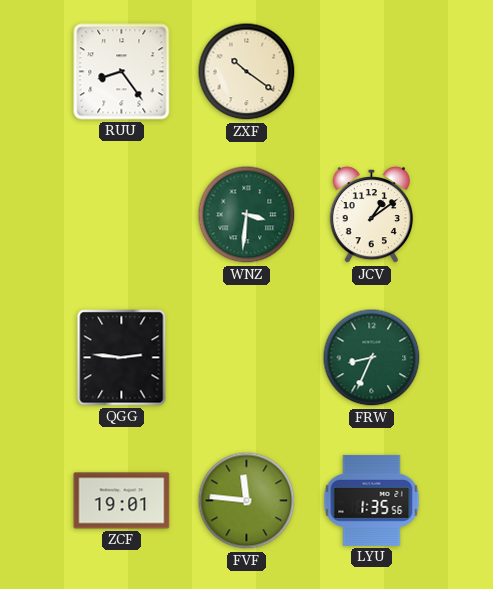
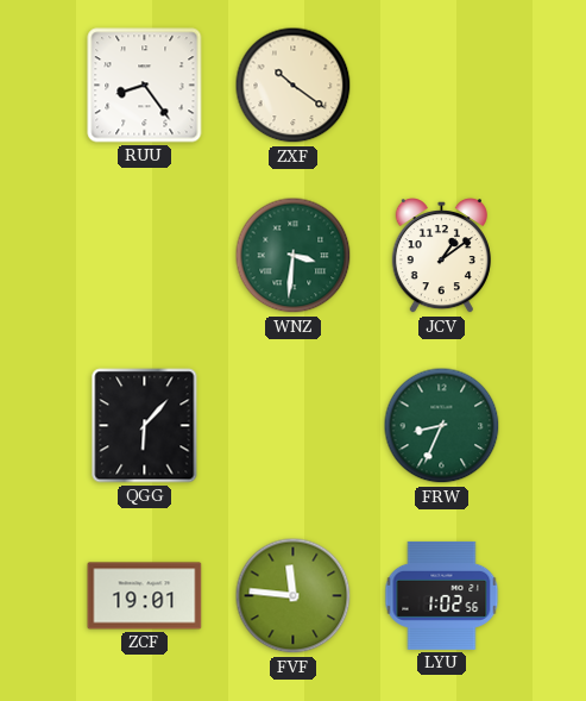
QGG: 2:46 -> 6:07 (145, 426)
LYU: 1:35 -> 1:02 (442, 595)
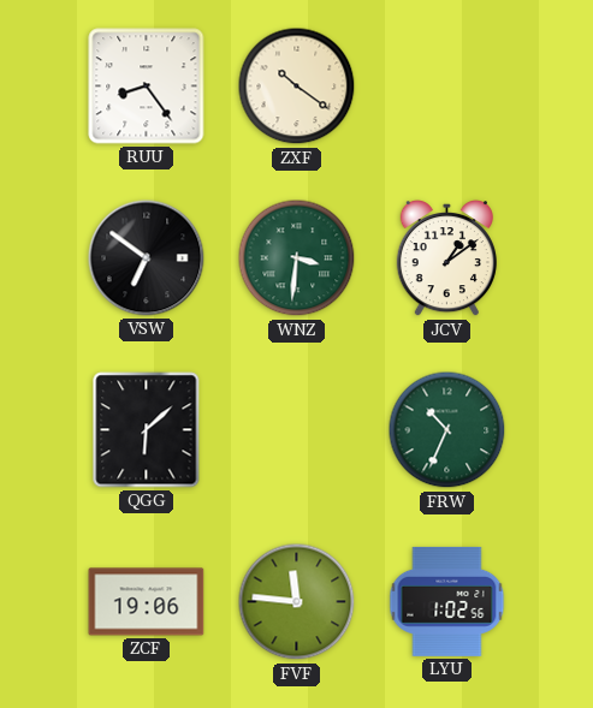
VSW: none -> 6:51 (147, 258)
QGG: 6:07 -> 6:08 (147, 430)
FRW: 8:34 -> 10:34 (447, 430)
ZCF: 19:01 -> 19:06 (147, 602)
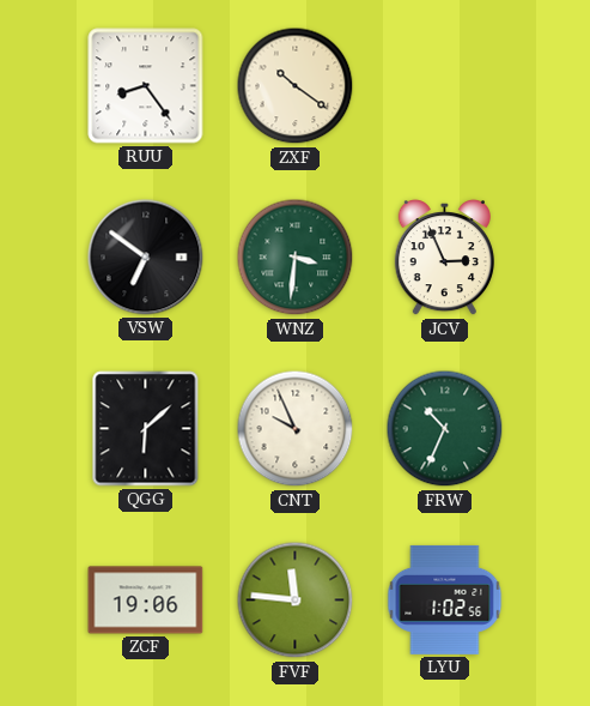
JCV: 1:09 -> 2:56 (444, 258)
CNT: none -> 9:56 (296, 429)
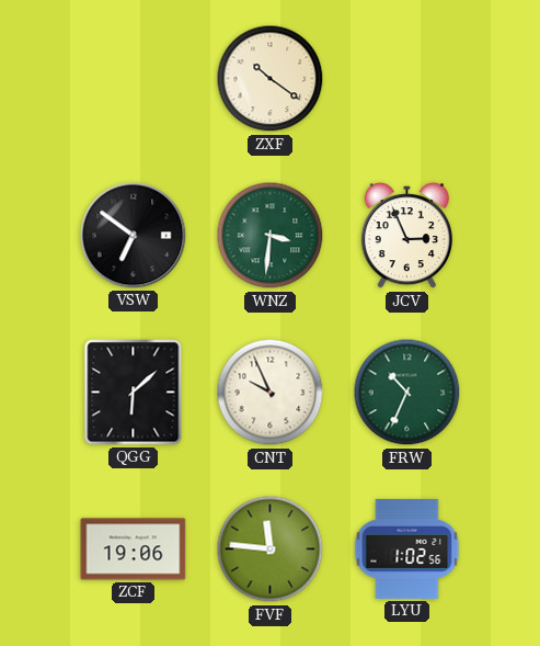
RUU: 8:24 -> none (146, 86)
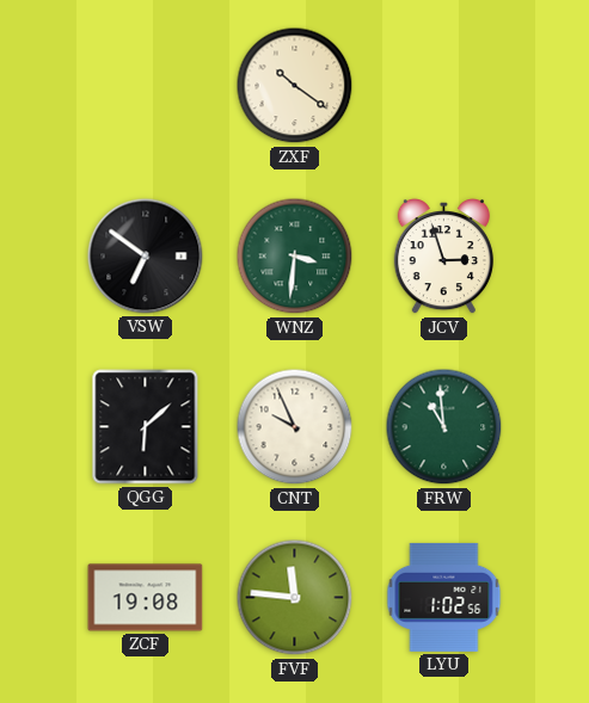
JCV: 2:56 -> 2:57 (443, 257)
FRW: 10:34 -> 10:59 (444, 427)
ZCF: 19:06 -> 19:08 (146, 598)
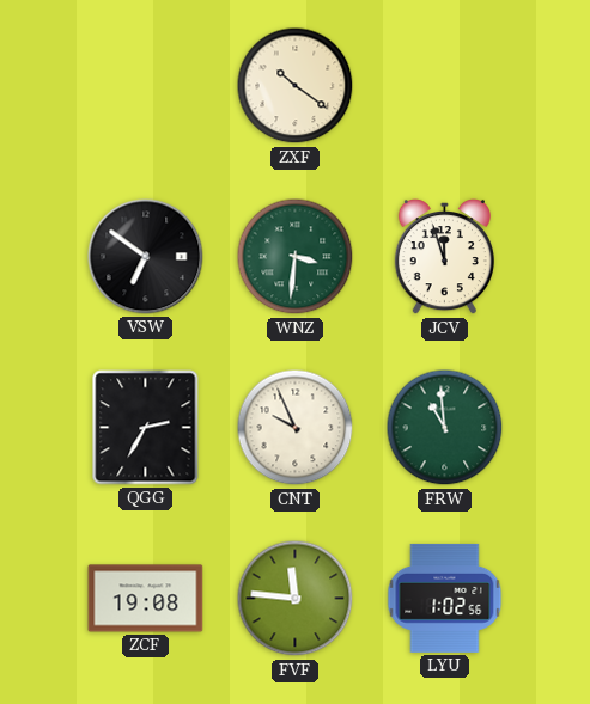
JCV: 2:57 -> 11:57 (444, 257)
QGG: 6:08 -> 2:35 (146, 428)
